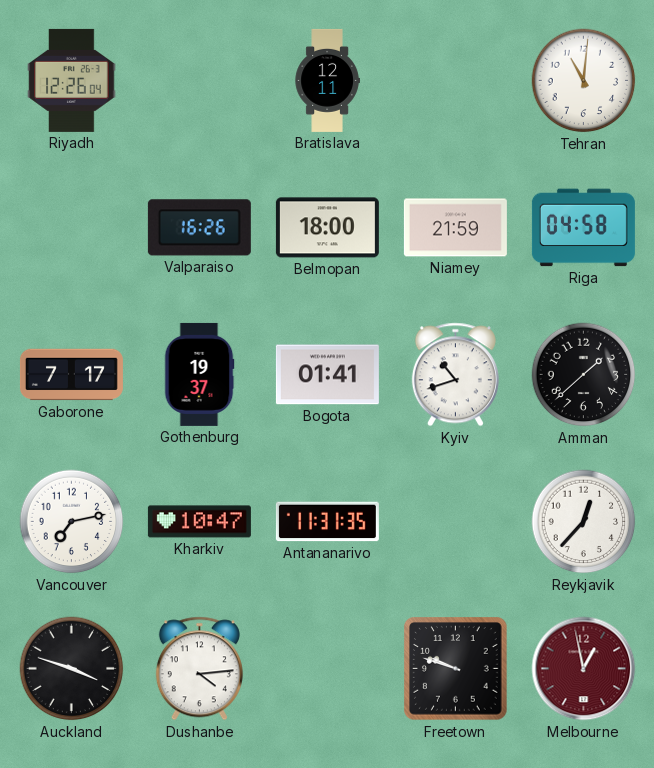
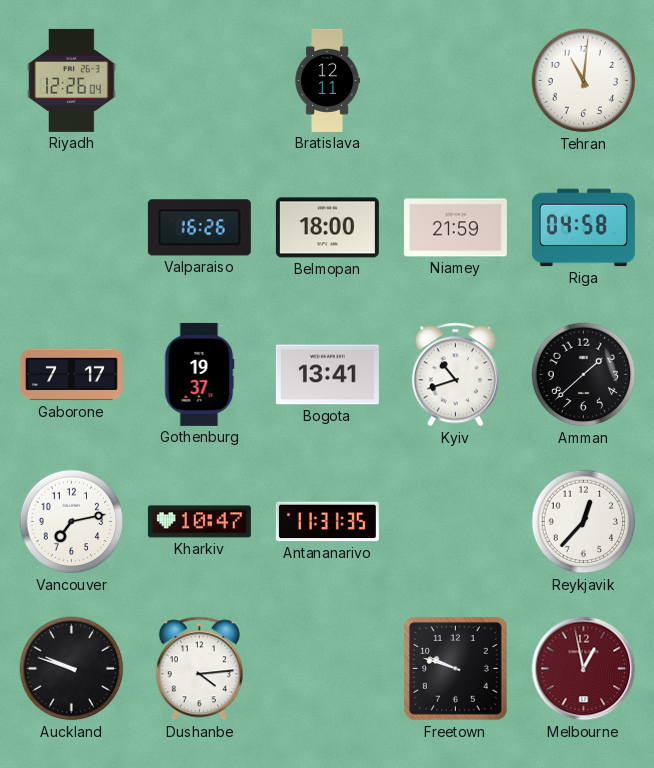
Bogota: 01:41 -> 13:41 (327, 375)
Auckland: 3:48 -> 9:48 (72, 669)
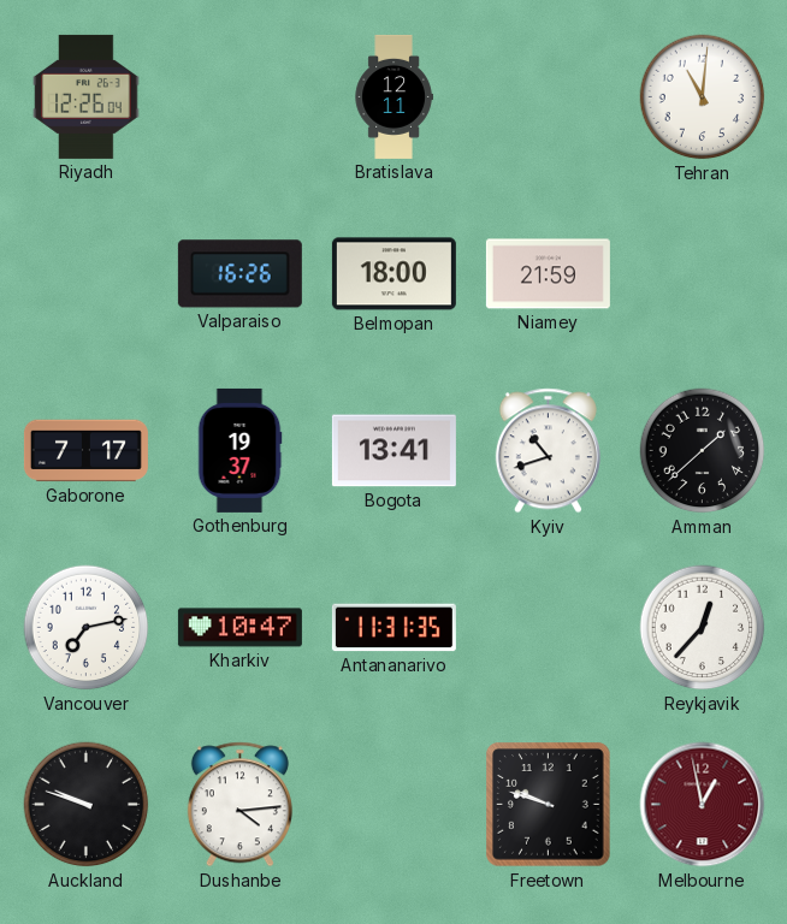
Riga: 04:58 -> none (583, 228)
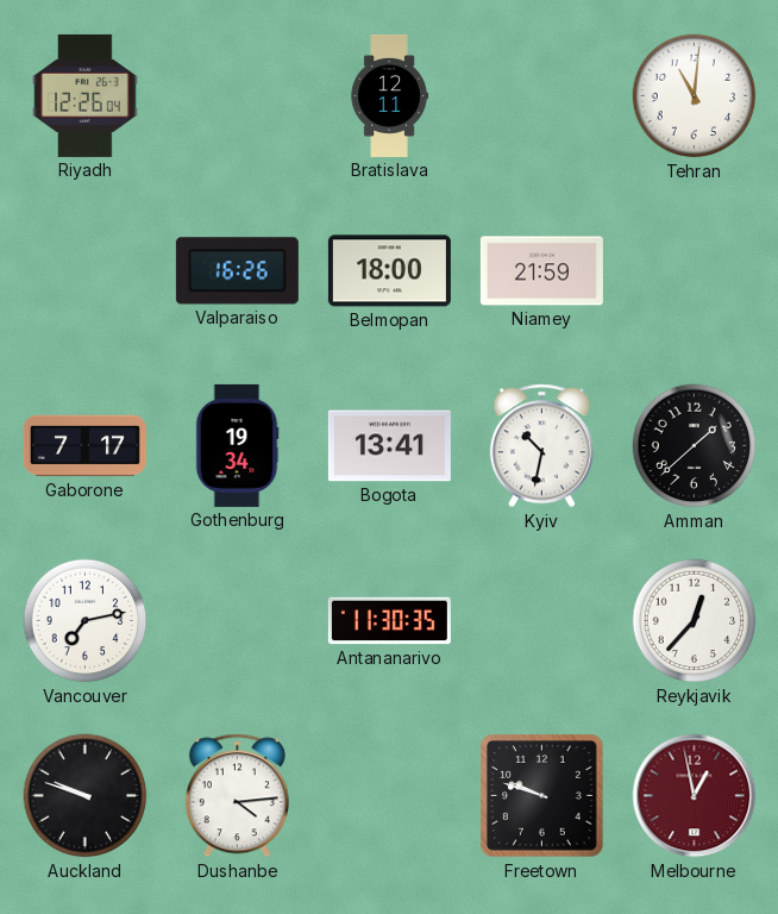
Gothenburg: 19:37 -> 19:34 (237, 445)
Kyiv: 10:42 -> 10:32 (541, 446)
Kharkiv: 10:47 -> none (239, 628)
Antananarivo: 11:31 -> 11:30 (389, 621)
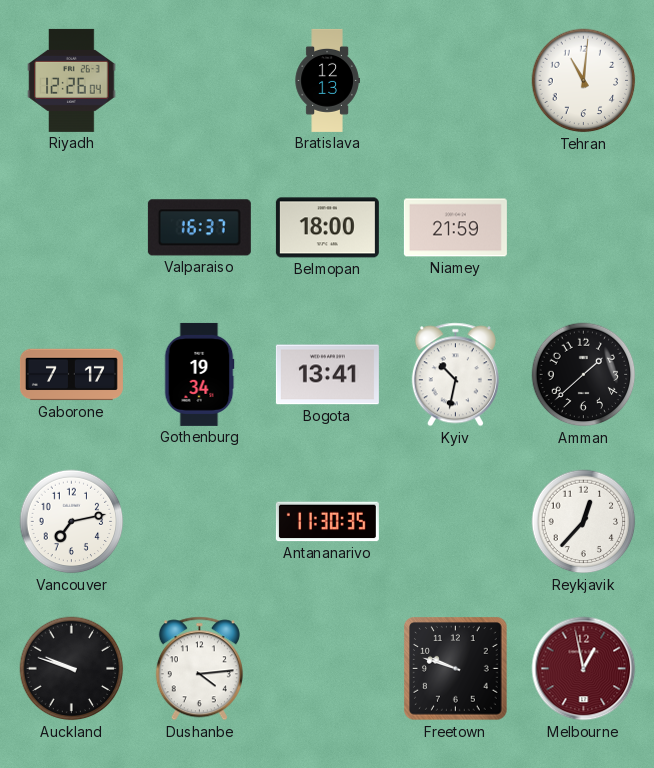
Bratislava: 12:11 -> 12:13 (327, 80)
Valparaiso: 16:26 -> 16:37 (199, 228)
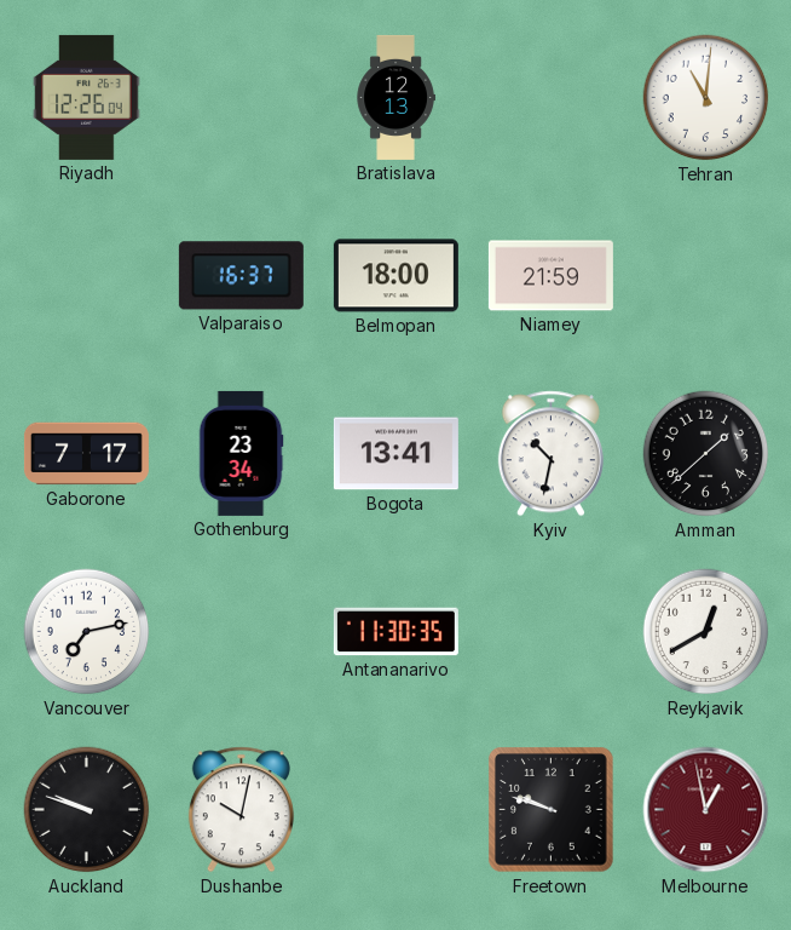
Gothenburg: 19:34 -> 23:34 (241, 453)
Reykjavik: 12:37 -> 12:40 (706, 632)
Dushanbe: 4:14 -> 10:02 (241, 810)
